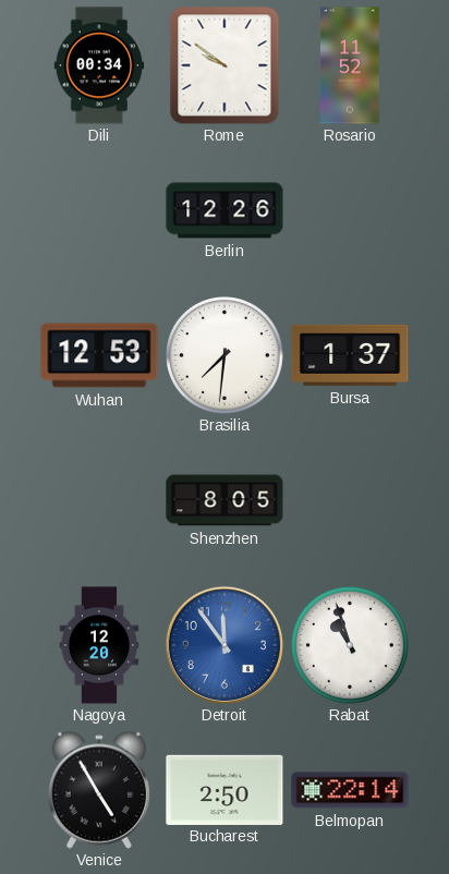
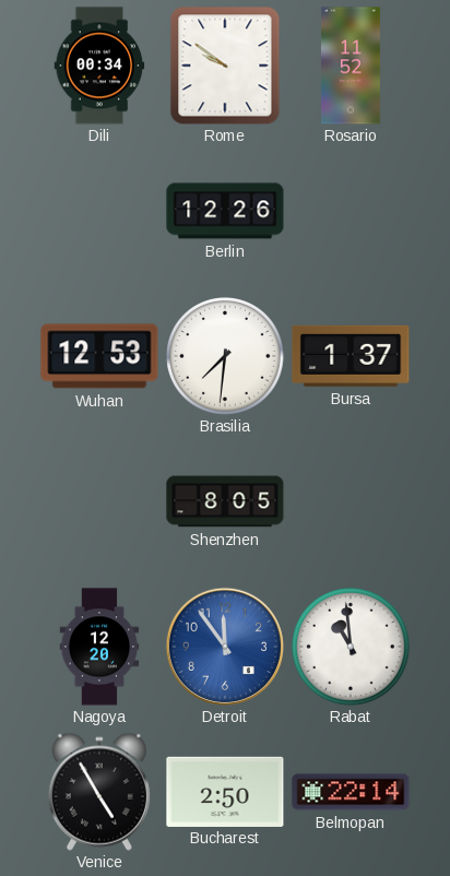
Rabat: 10:57 -> 10:59 (352, 648)
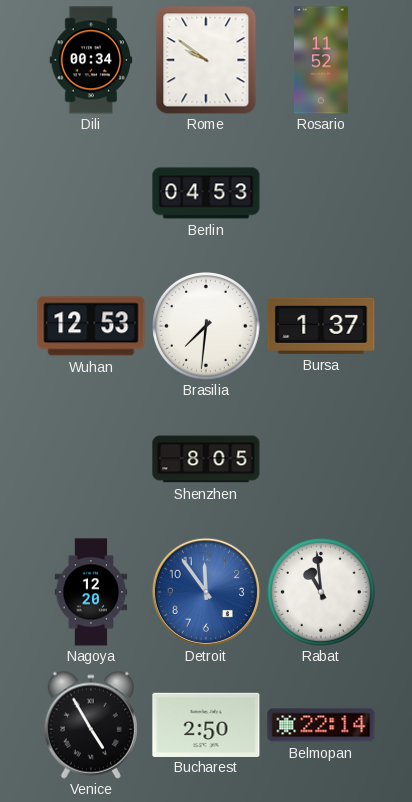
Berlin: 12:26 -> 04:53 (206, 193)
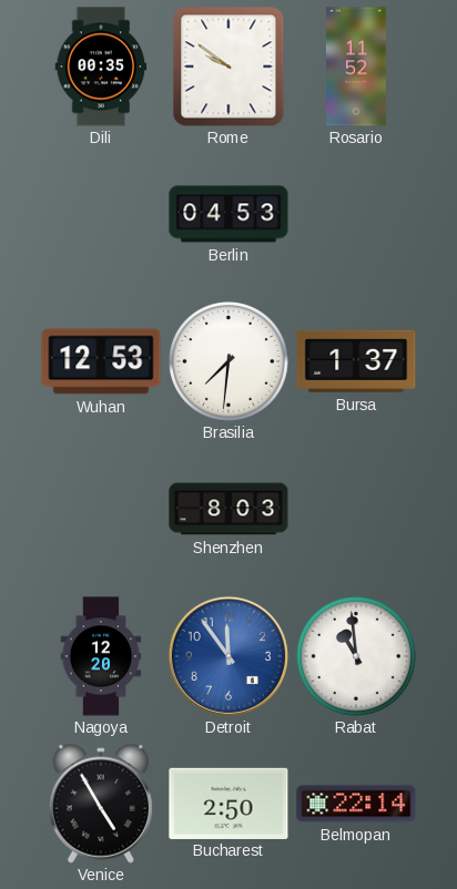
Dili: 00:34 -> 00:35 (101, 67)
Shenzhen: 8:05 -> 8:03 (228, 509)
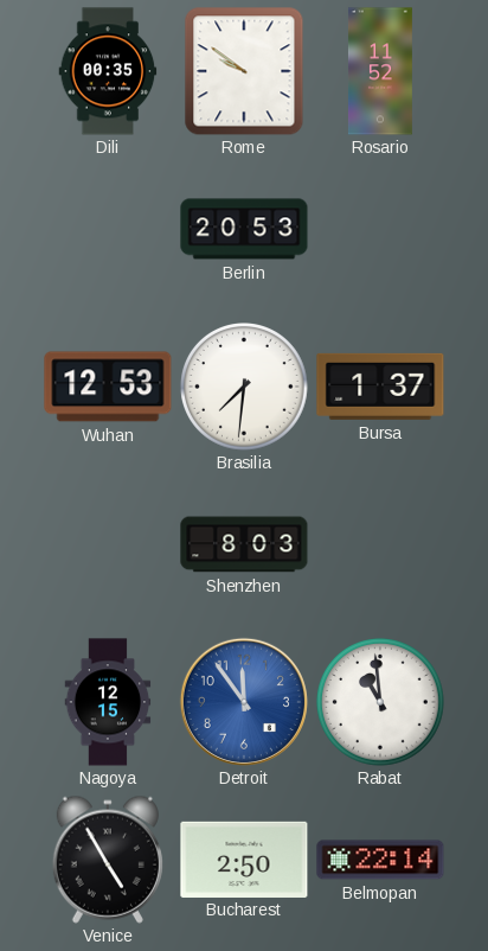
Berlin: 04:53 -> 20:53 (244, 229)
Nagoya: 12:20 -> 12:15 (108, 702)
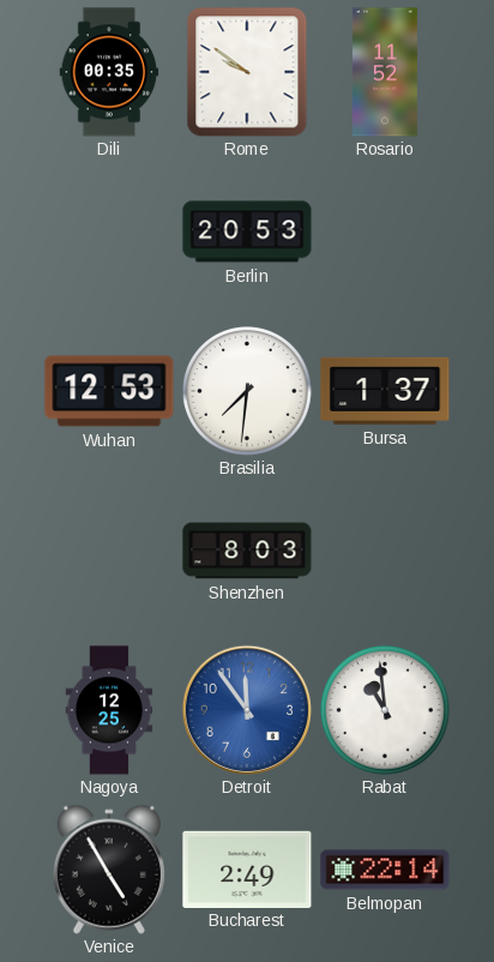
Nagoya: 12:15 -> 12:25 (109, 710)
Bucharest: 2:50 -> 2:49 (247, 868)
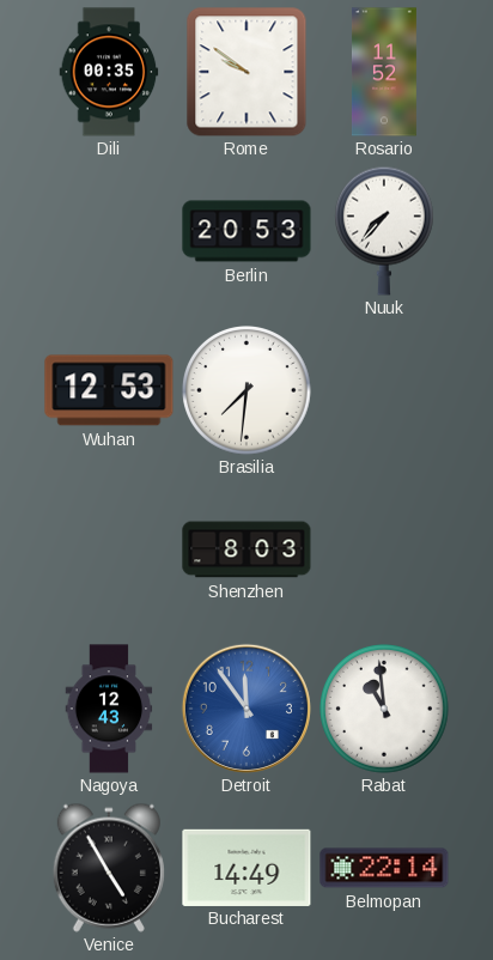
Nuuk: none -> 7:37 (384, 231)
Bursa: 1:37 -> none (385, 391)
Nagoya: 12:25 -> 12:43 (109, 709)
Bucharest: 2:49 -> 14:49 (246, 867)
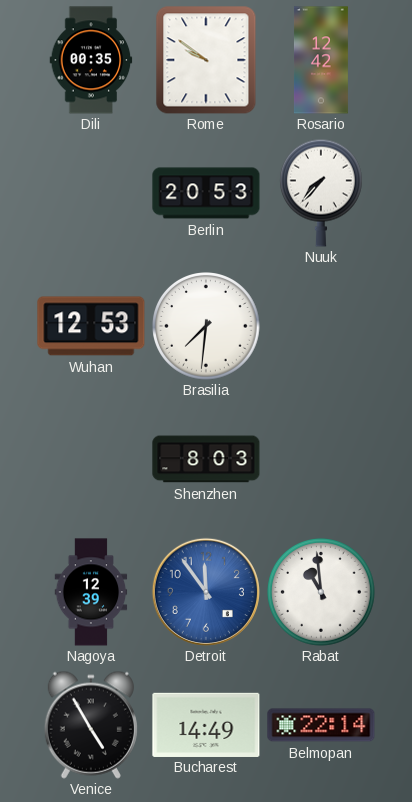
Rosario: 11:52 -> 12:42 (321, 60)
Nagoya: 12:43 -> 12:39 (91, 592)
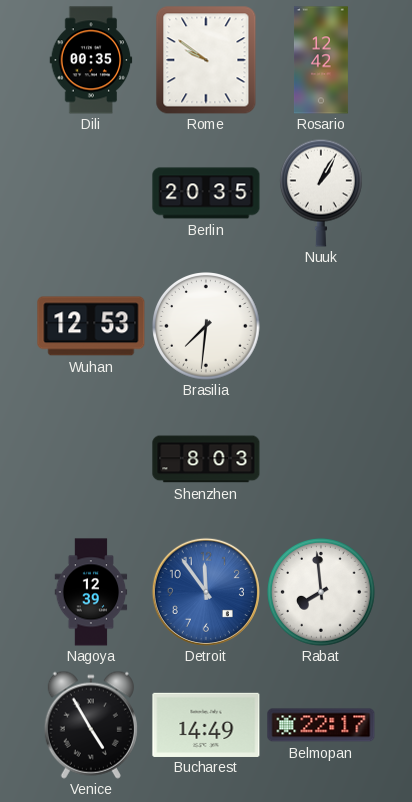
Berlin: 20:53 -> 20:35 (206, 193)
Nuuk: 7:37 -> 1:05 (321, 193)
Rabat: 10:59 -> 7:59 (322, 593)
Belmopan: 22:14 -> 22:17 (321, 725)
